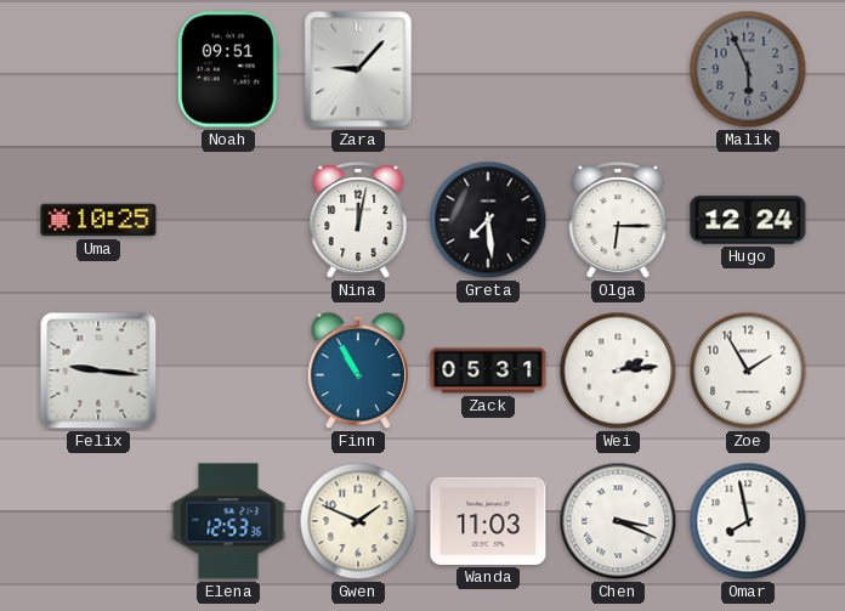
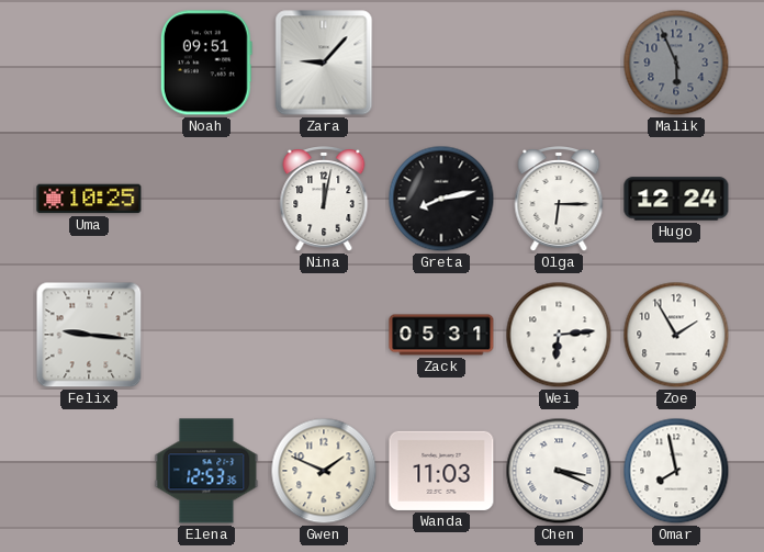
Greta: 7:29 -> 8:13 (441, 199)
Finn: 10:55 -> none (358, 370)
Wei: 2:14 -> 6:14 (559, 335)
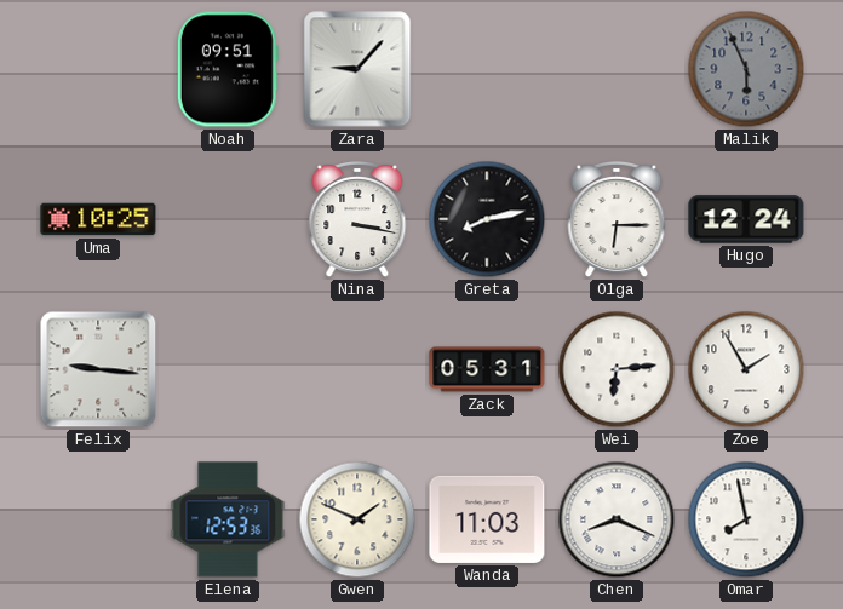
Nina: 12:02 -> 3:17 (357, 220)
Chen: 3:19 -> 8:19 (617, 519)
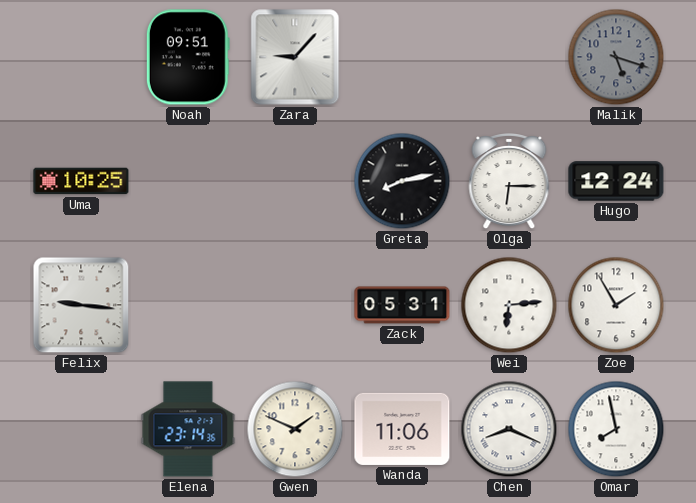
Malik: 5:56 -> 5:18 (616, 57)
Nina: 3:17 -> none (357, 220)
Elena: 12:53 -> 23:14 (188, 429)
Wanda: 11:03 -> 11:06 (402, 429)
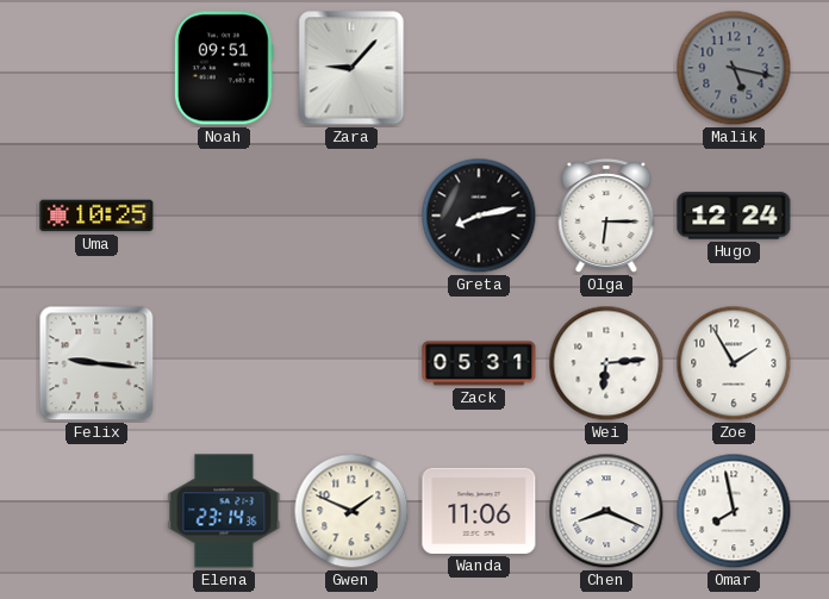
Malik: 5:18 -> 5:17 (734, 68)
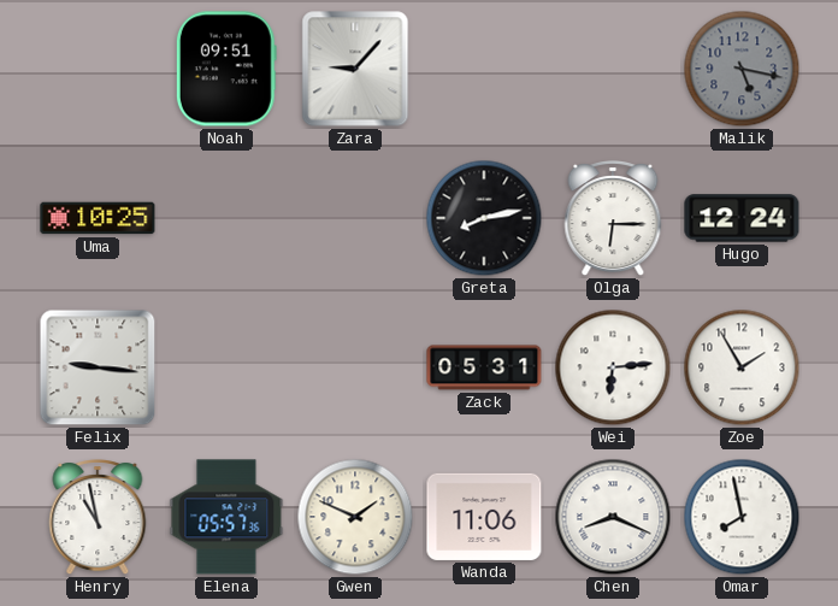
Henry: none -> 10:58 (98, 518)
Elena: 23:14 -> 05:57 (226, 517)
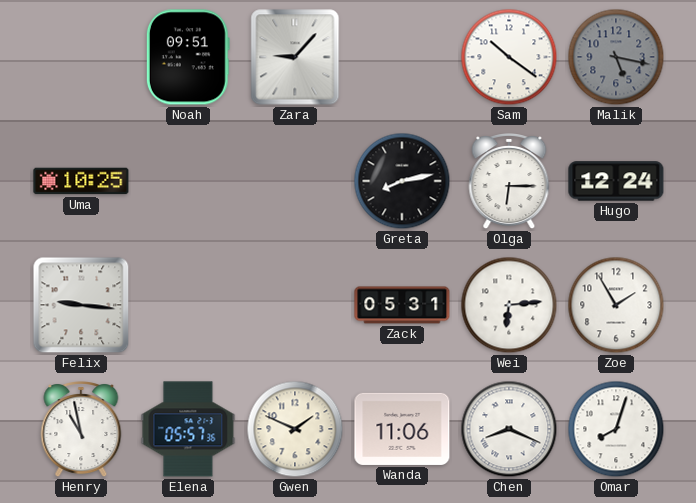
Sam: none -> 10:21 (509, 57)
Omar: 7:58 -> 8:03 (616, 429)
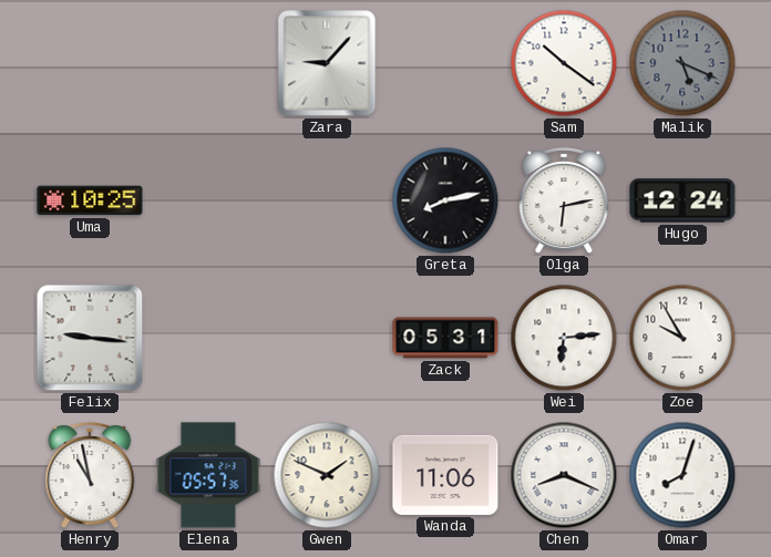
Noah: 09:51 -> none (188, 57)
Malik: 5:17 -> 5:19 (682, 63)
Olga: 6:15 -> 6:13 (564, 202)
Zoe: 1:55 -> 9:55 (682, 338)
